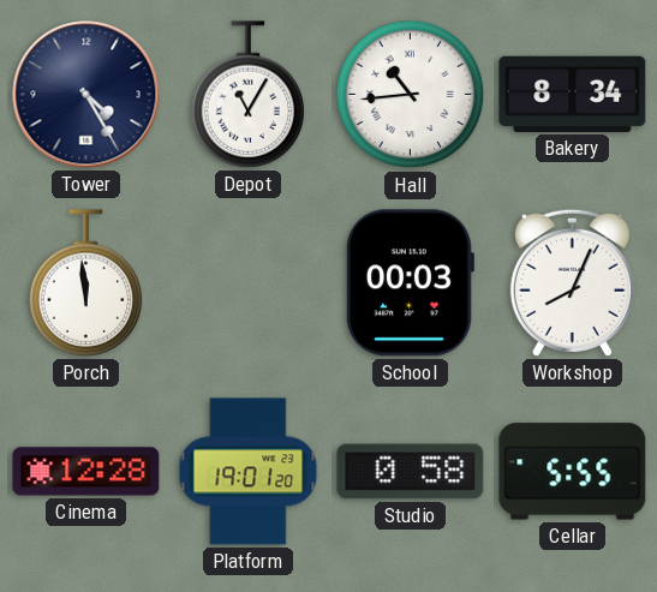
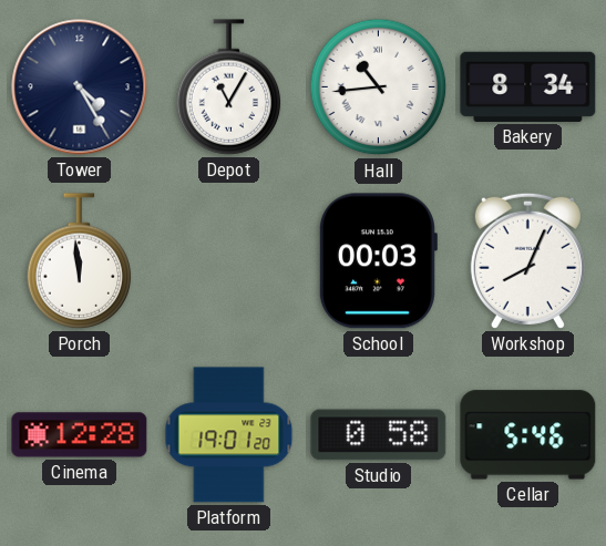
Cellar: 5:55 -> 5:46 (528, 435)
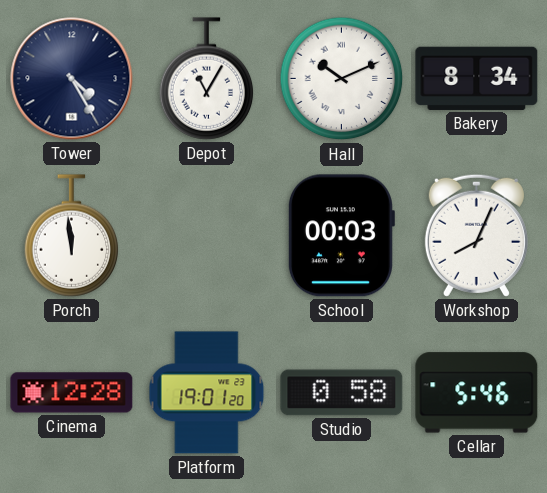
Hall: 10:44 -> 10:11 (342, 79)
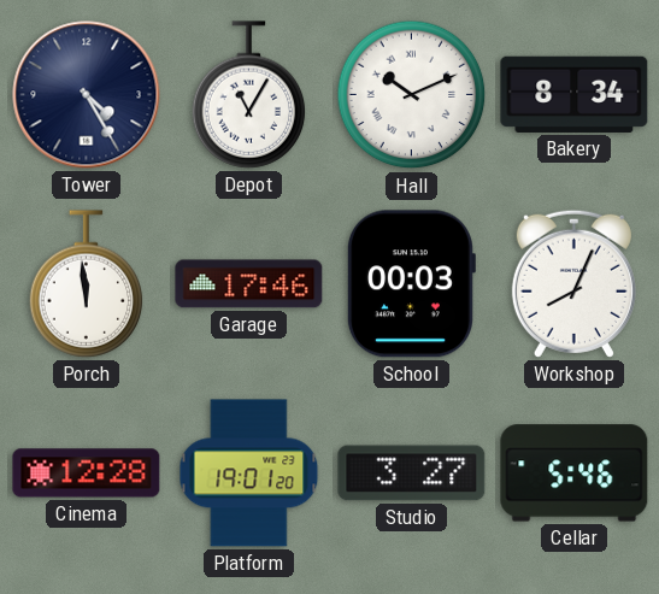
Garage: none -> 17:46 (249, 284)
Studio: 0:58 -> 3:27 (412, 474)
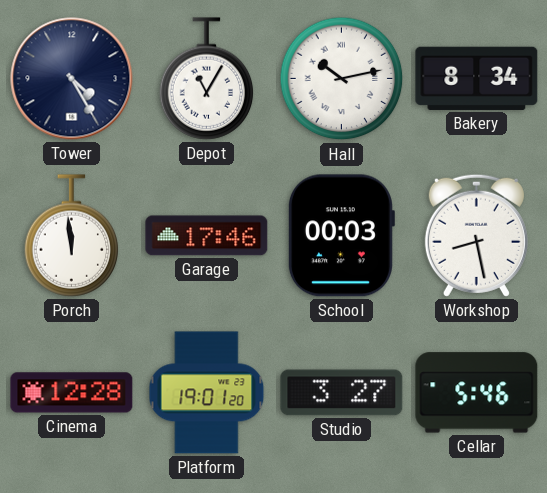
Hall: 10:11 -> 10:13 (342, 79)
Workshop: 8:04 -> 8:28 (476, 235)
